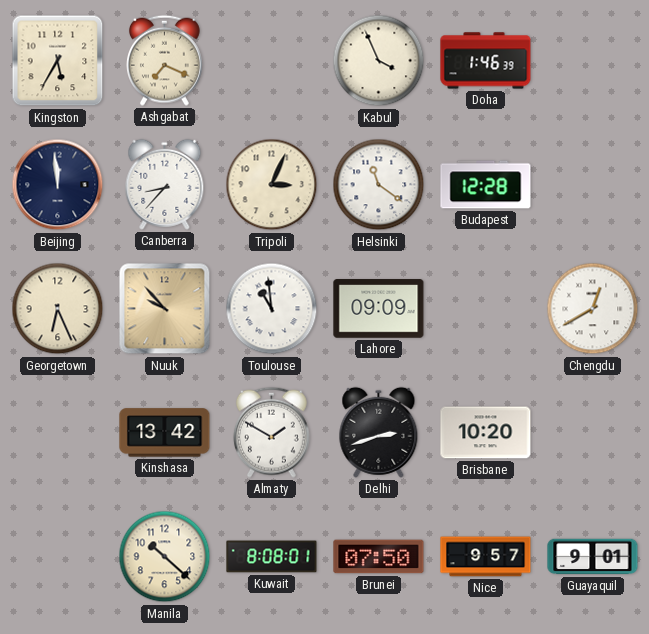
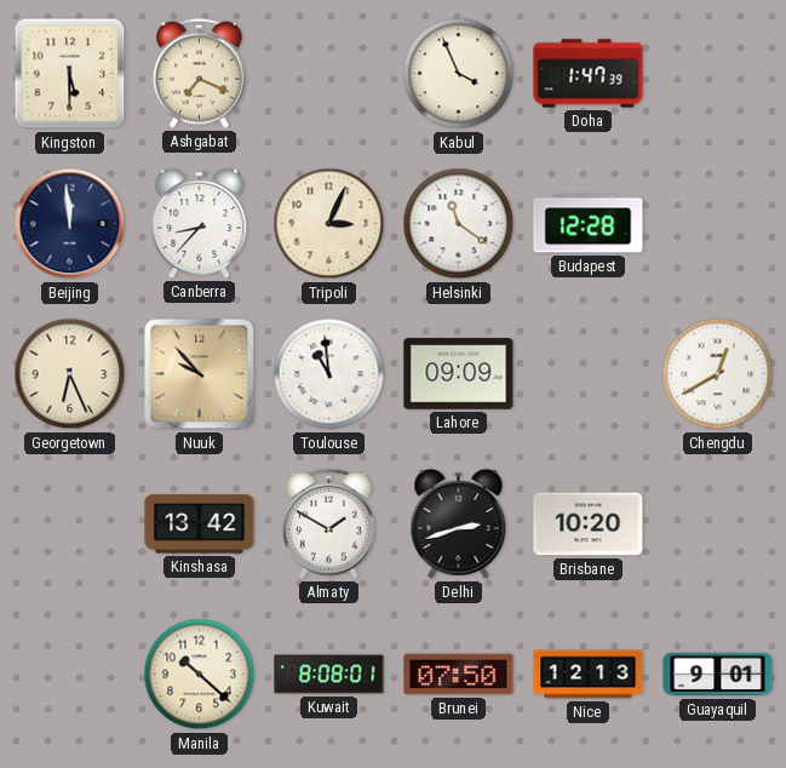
Kingston: 5:35 -> 5:30 (70, 74)
Doha: 1:46 -> 1:47 (589, 74)
Nice: 9:57 -> 12:13 (589, 675)
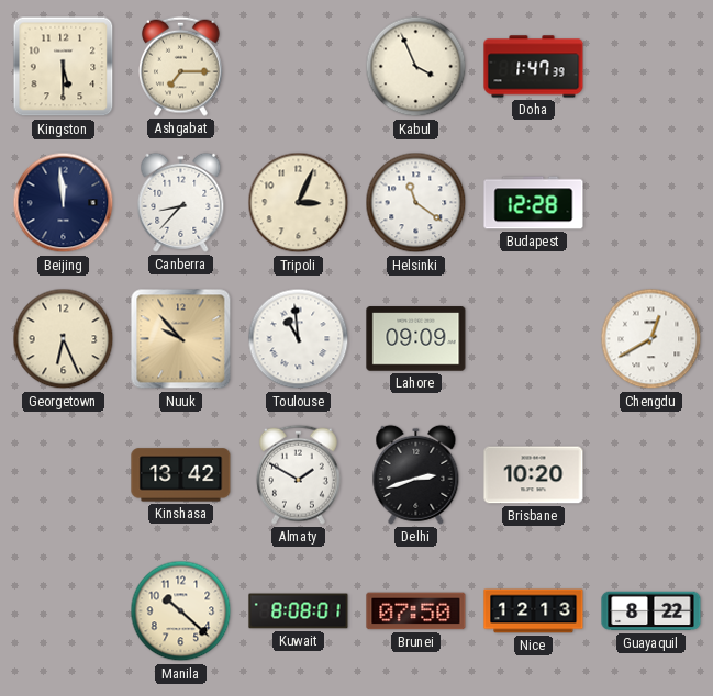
Ashgabat: 7:19 -> 7:15 (180, 66)
Guayaquil: 9:01 -> 8:22 (651, 611)
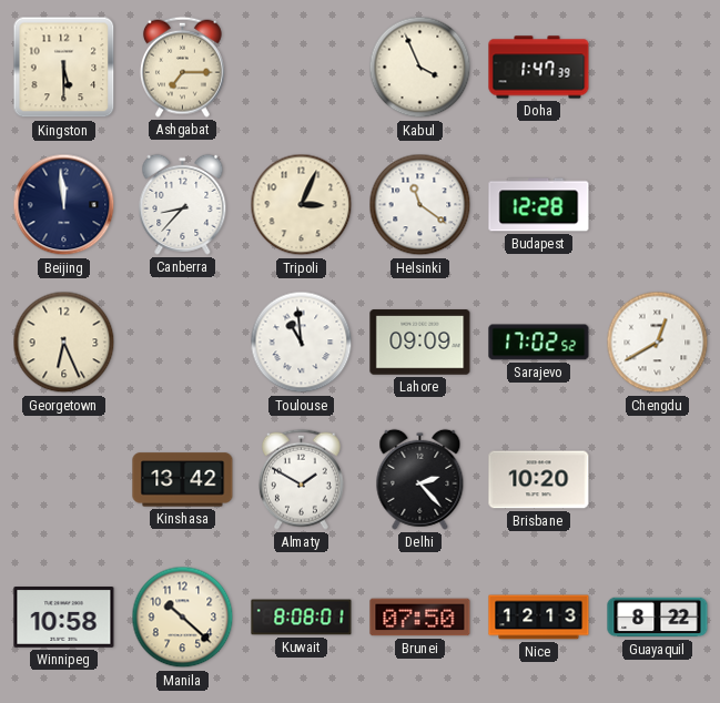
Nuuk: 9:53 -> none (181, 339)
Sarajevo: none -> 17:02 (539, 343)
Delhi: 2:42 -> 2:23 (420, 479)
Winnipeg: none -> 10:58 (64, 618)
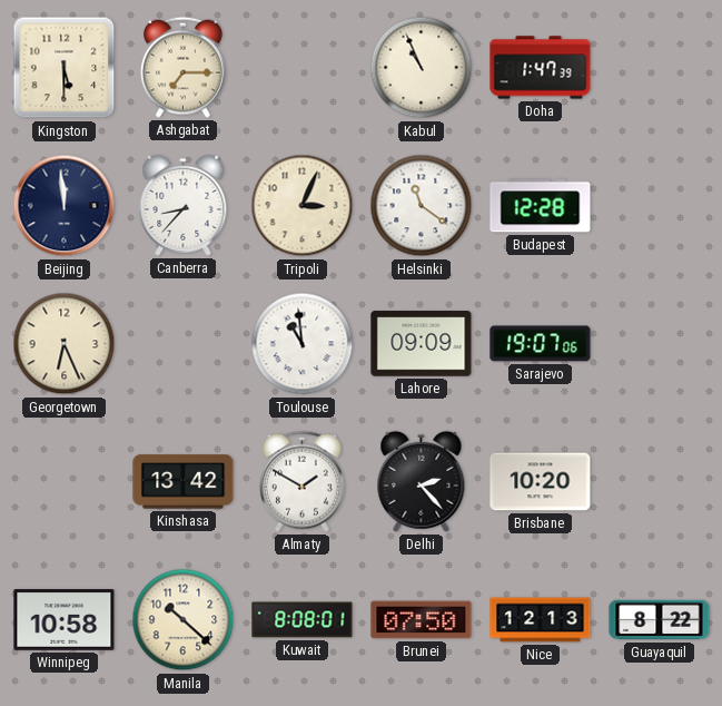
Kabul: 3:56 -> 10:56 (422, 68)
Sarajevo: 17:02 -> 19:07 (541, 344)
Chengdu: 12:40 -> none (658, 343)
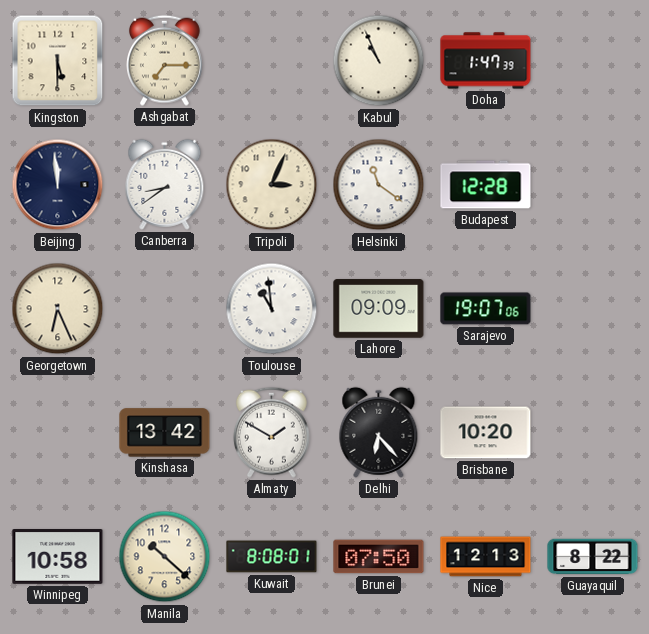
Canberra: 8:37 -> 8:39 (165, 184)
Delhi: 2:23 -> 6:23 (379, 432)
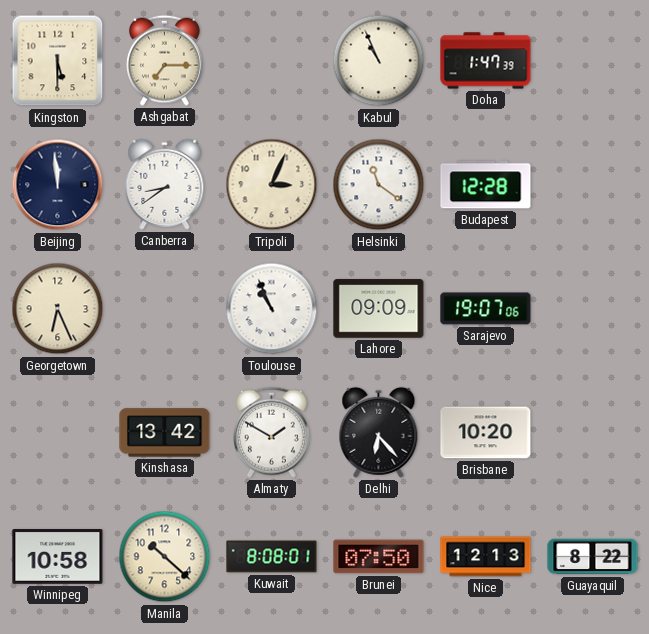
Toulouse: 10:59 -> 10:56 (272, 309)
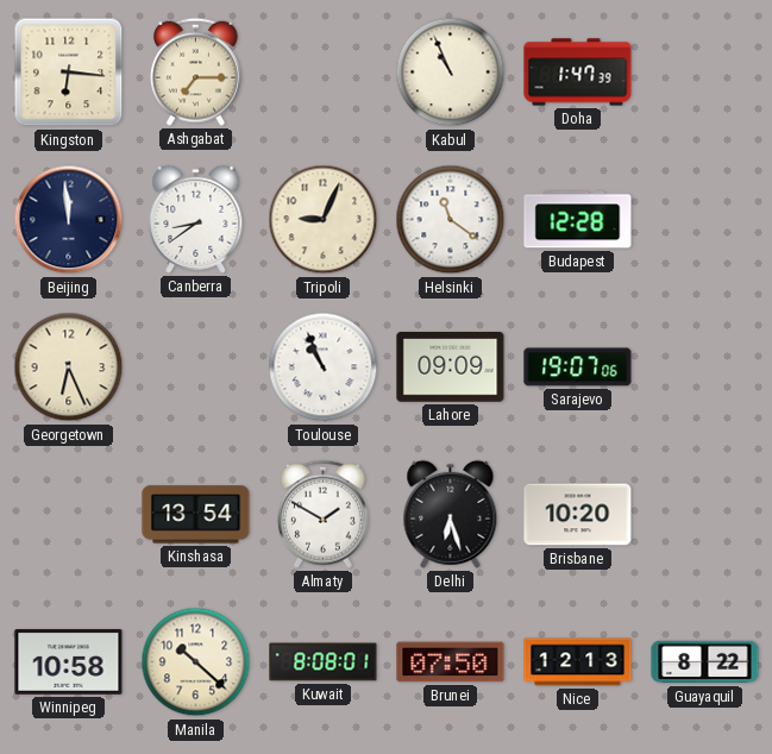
Kingston: 5:30 -> 6:16 (69, 73)
Tripoli: 3:04 -> 9:04 (324, 220)
Kinshasa: 13:42 -> 13:54 (196, 515)
Delhi: 6:23 -> 6:27 (451, 514)
